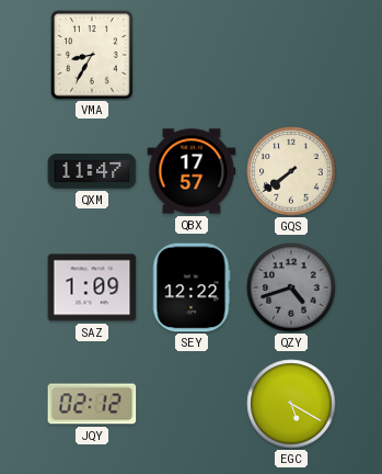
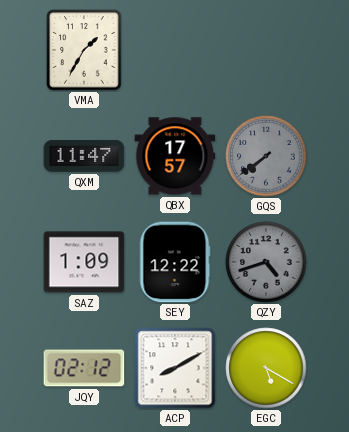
VMA: 8:35 -> 1:35 (84, 50)
GQS dial: cream -> grey (266, 156)
ACP: none -> 8:10 (175, 368)
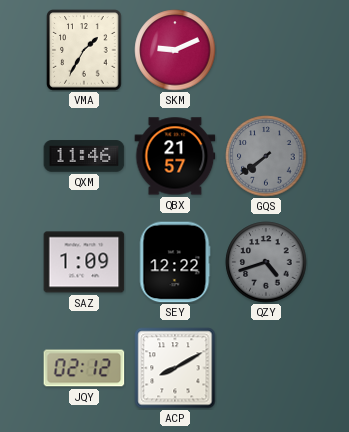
SKM: none -> 9:11 (175, 50)
QXM: 11:47 -> 11:46 (84, 156)
QBX: 17:57 -> 21:57 (175, 156)
EGC: 5:20 -> none (266, 368)
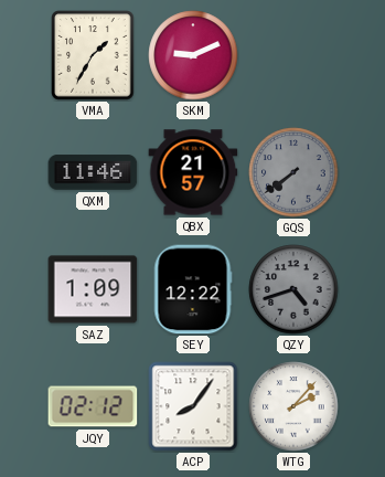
ACP: 8:10 -> 8:06 (193, 406)
WTG: none -> 2:07 (293, 406)
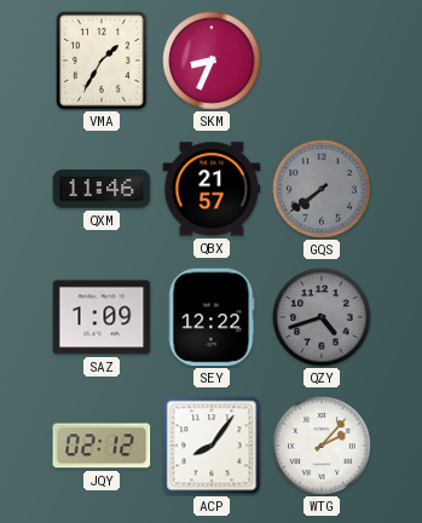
SKM: 9:11 -> 8:34 (212, 61)
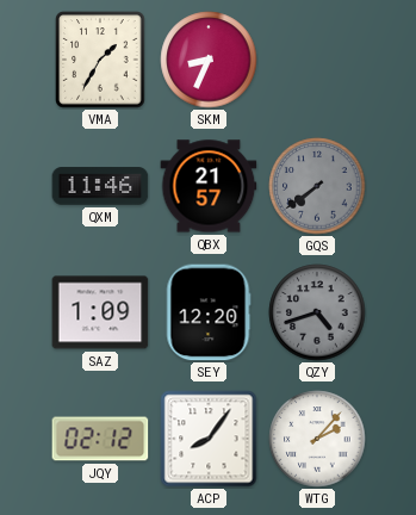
SEY: 12:22 -> 12:20 (209, 312)
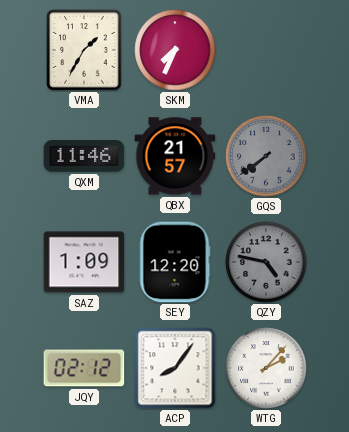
SKM: 8:34 -> 7:34 (175, 50)
QZY: 4:42 -> 4:47 (266, 262)
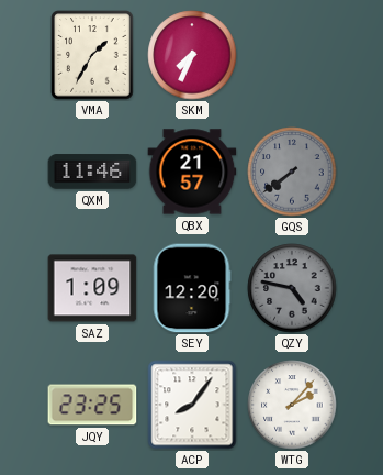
JQY: 02:12 -> 23:25 (92, 405)
